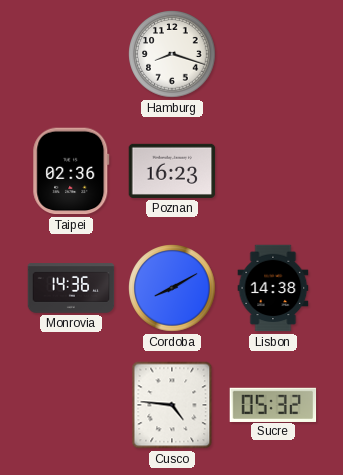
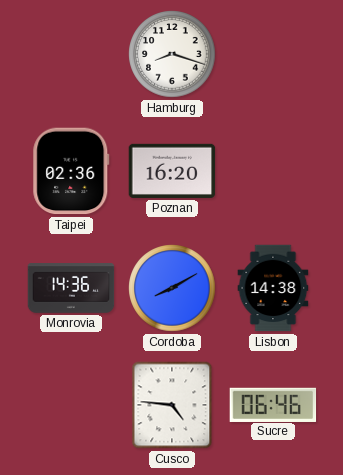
Poznan: 16:23 -> 16:20 (172, 171)
Sucre: 05:32 -> 06:46 (273, 404)
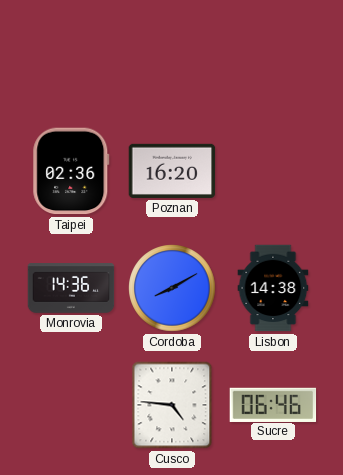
Hamburg: 8:18 -> none (172, 54)
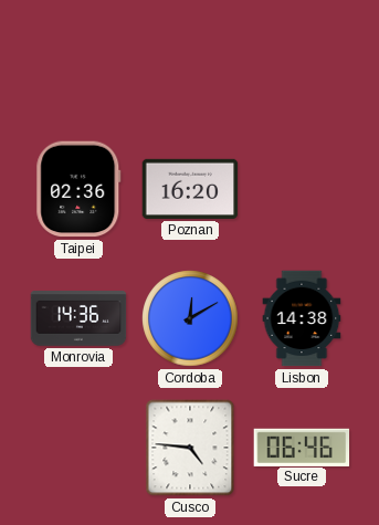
Cordoba: 8:10 -> 12:10 (190, 318)
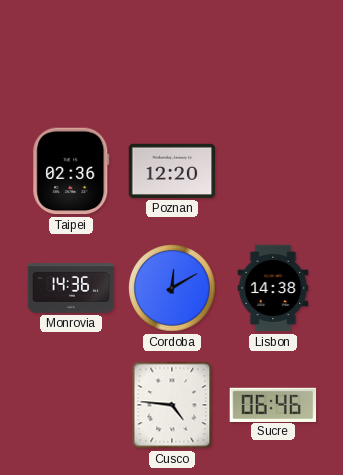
Poznan: 16:20 -> 12:20 (172, 171)
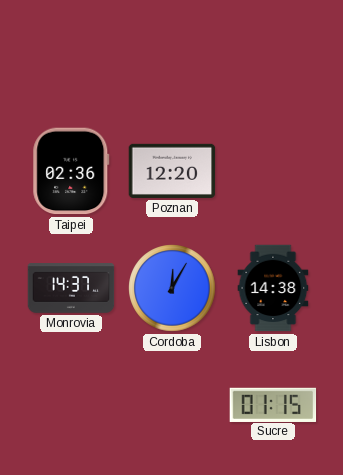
Monrovia: 14:36 -> 14:37 (71, 288)
Cordoba: 12:10 -> 12:05 (172, 288)
Cusco: 4:46 -> none (172, 405)
Sucre: 06:46 -> 01:15 (273, 404)
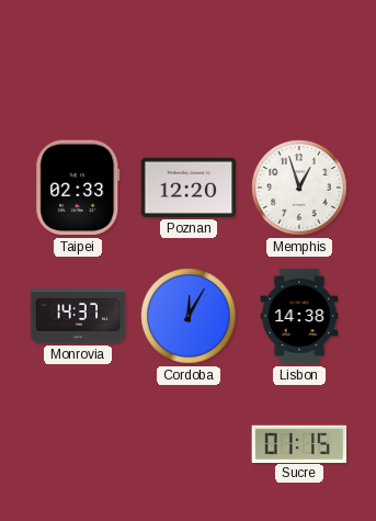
Taipei: 02:36 -> 02:33 (78, 188)
Memphis: none -> 12:57 (299, 188)
